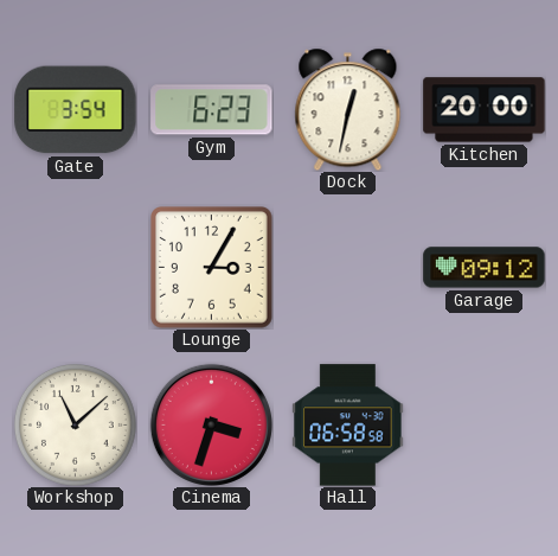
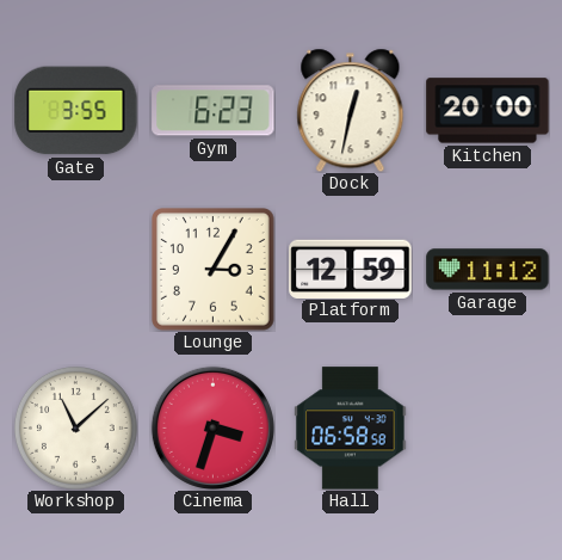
Gate: 3:54 -> 3:55 (76, 111)
Platform: none -> 12:59 (351, 269)
Garage: 09:12 -> 11:12 (488, 270)
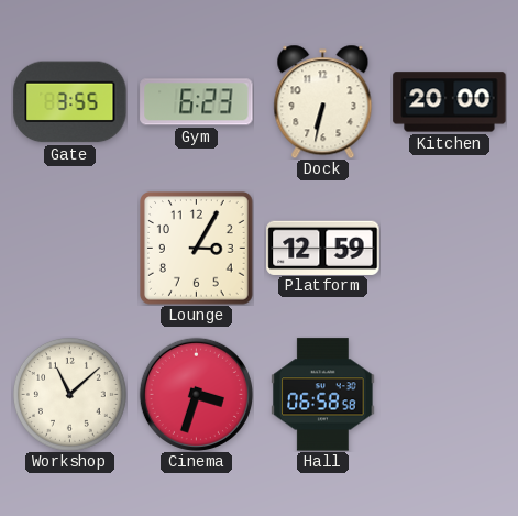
Dock: 12:32 -> 6:32 (323, 101)
Garage: 11:12 -> none (488, 270)
